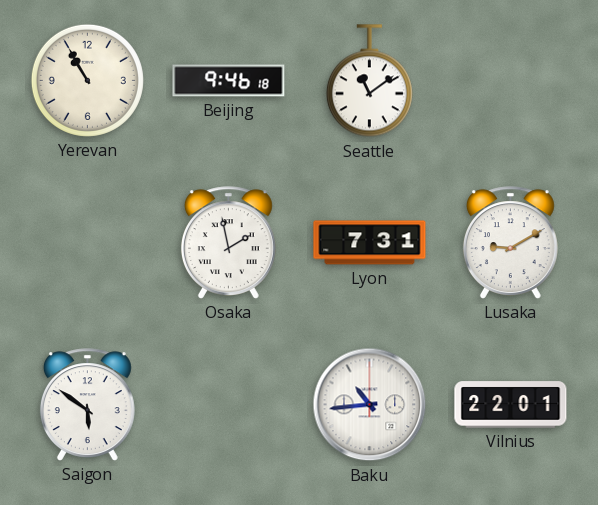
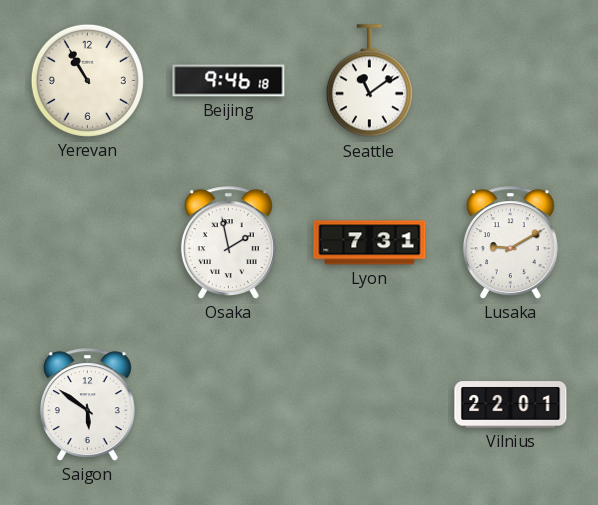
Baku: 10:44 -> none (370, 405)
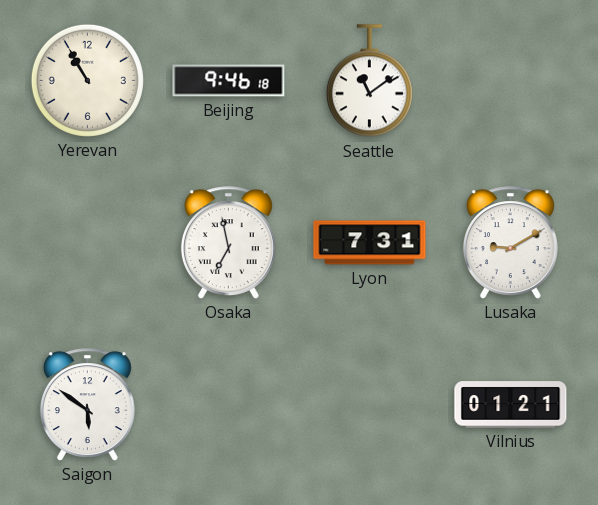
Osaka: 1:58 -> 6:58 (228, 243)
Vilnius: 22:01 -> 01:21 (511, 405)
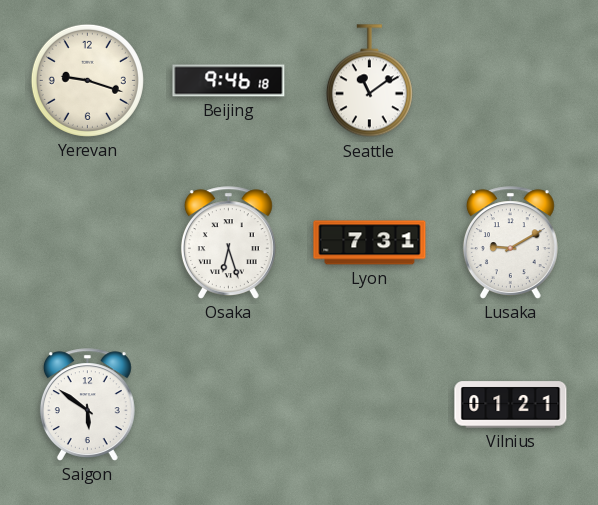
Yerevan: 10:55 -> 9:18 (87, 80)
Osaka: 6:58 -> 6:27 (228, 243)
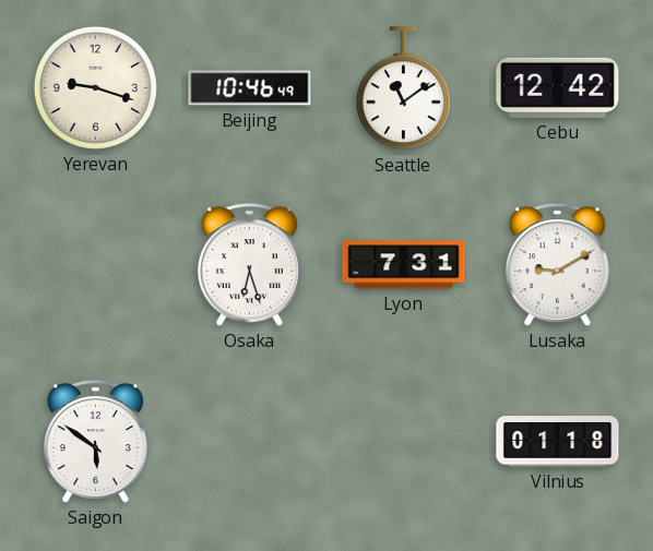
Beijing: 9:46 -> 10:46 (250, 88)
Cebu: none -> 12:42 (558, 87)
Vilnius: 01:21 -> 01:18 (558, 442)
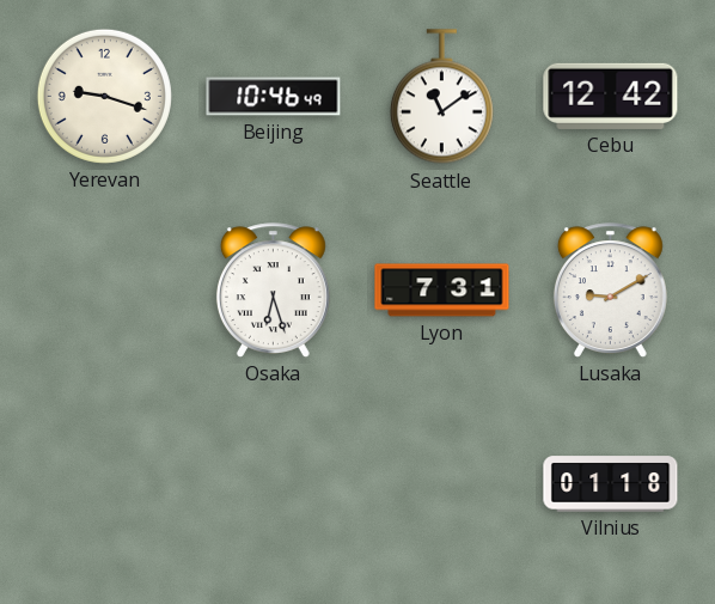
Saigon: 5:51 -> none (95, 442)
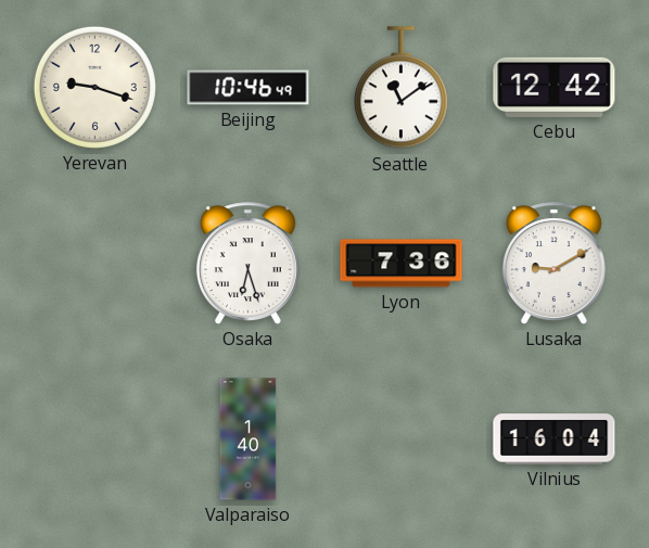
Lyon: 7:31 -> 7:36 (402, 264)
Valparaiso: none -> 1:40 (249, 439)
Vilnius: 01:18 -> 16:04 (555, 439)
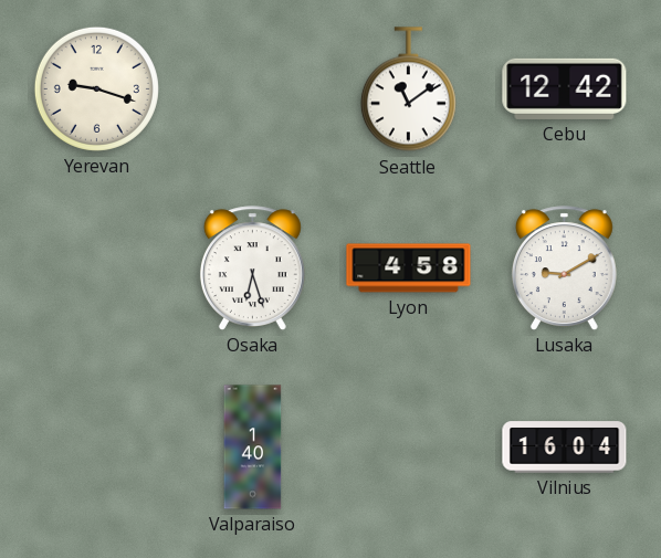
Beijing: 10:46 -> none (249, 88)
Lyon: 7:36 -> 4:58 (409, 269)
